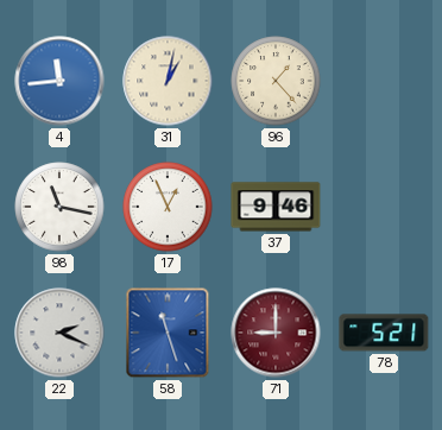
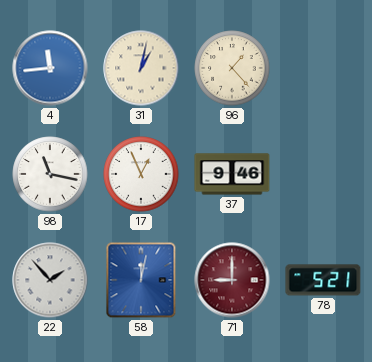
22: 2:19 -> 1:53 (50, 280)
58: 11:27 -> 12:02 (141, 280)
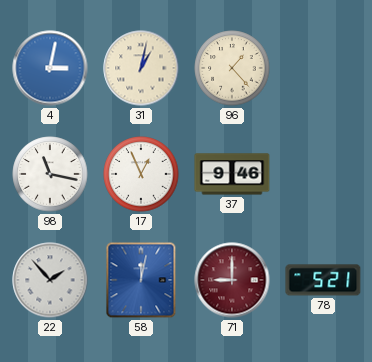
4: 11:44 -> 3:02 (50, 68)
